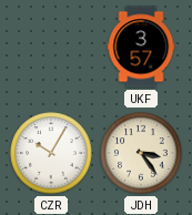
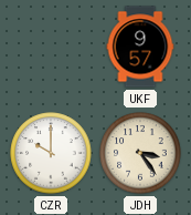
UKF: 3:57 -> 9:57 (140, 47)
CZR: 10:05 -> 10:00 (51, 153)
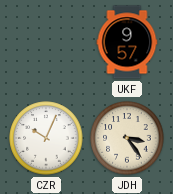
CZR: 10:00 -> 10:04 (46, 138)
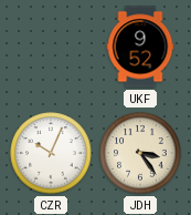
UKF: 9:57 -> 9:52 (140, 47)
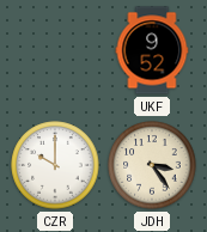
CZR: 10:04 -> 10:00 (55, 165)
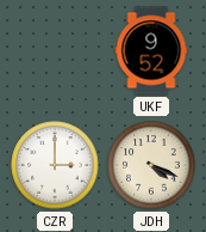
CZR: 10:00 -> 3:00 (55, 165)
JDH: 3:24 -> 4:19 (151, 165)
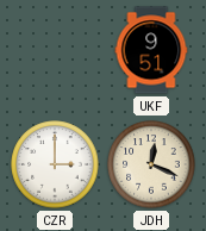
UKF: 9:52 -> 9:51 (151, 50)
JDH: 4:19 -> 12:19 (151, 164)
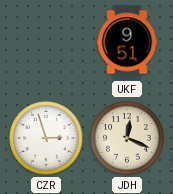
CZR: 3:00 -> 2:57 (46, 138)
